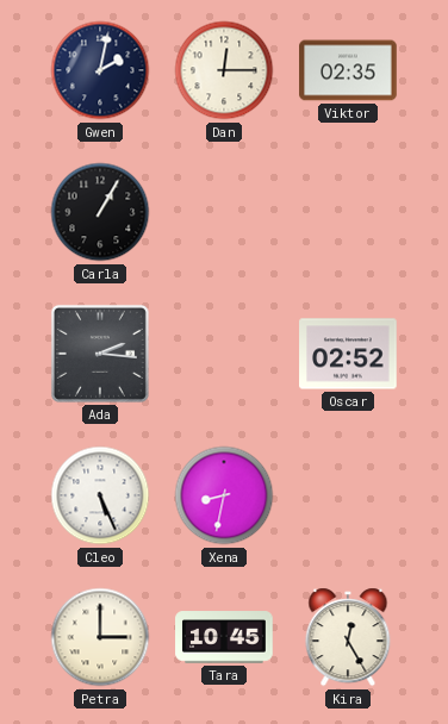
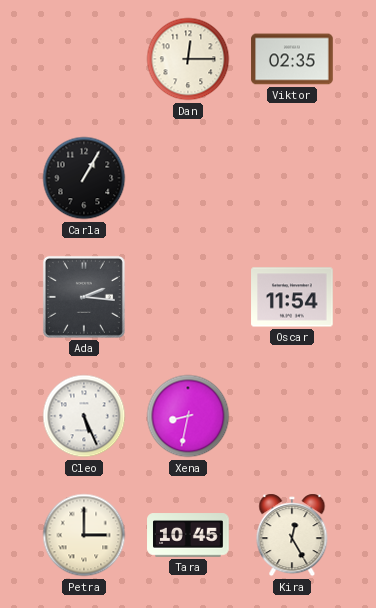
Gwen: 2:02 -> none (100, 70)
Oscar: 02:52 -> 11:54 (292, 297)
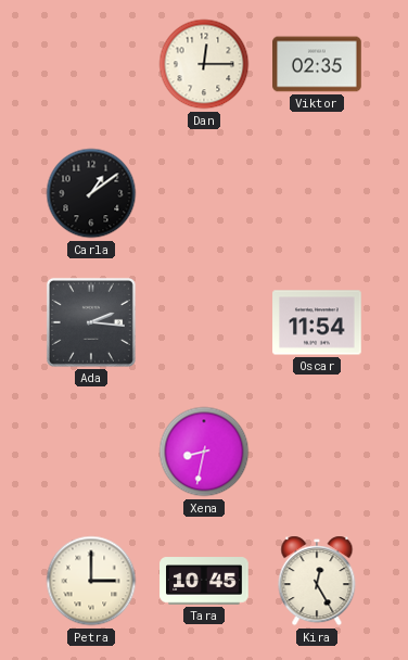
Carla: 1:05 -> 1:09 (91, 193)
Cleo: 5:26 -> none (84, 416)
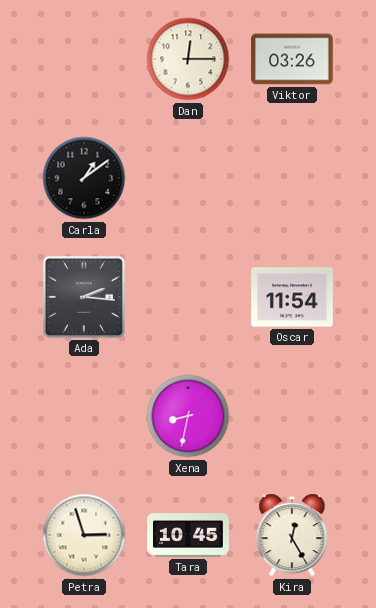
Viktor: 02:35 -> 03:26 (292, 59)
Petra: 3:00 -> 2:57 (84, 535)
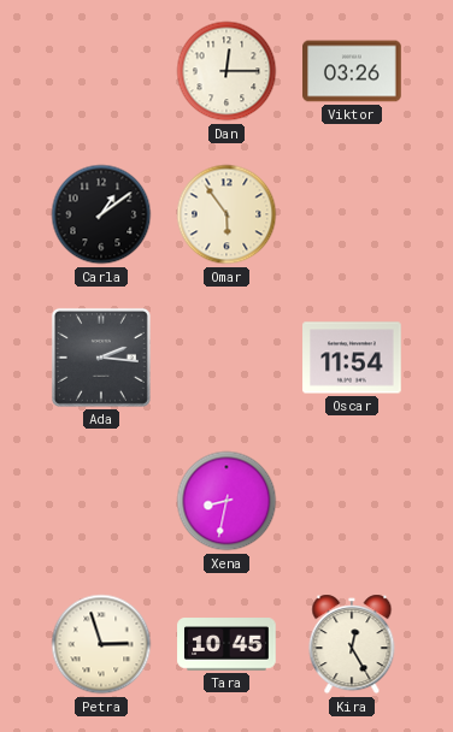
Omar: none -> 5:54 (226, 214)
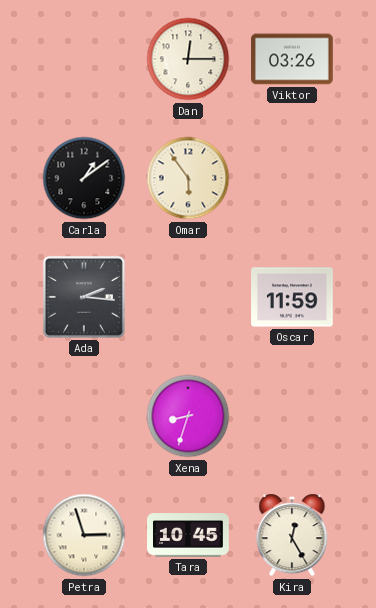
Oscar: 11:54 -> 11:59 (292, 297)
Xena: 8:32 -> 8:33 (188, 416)
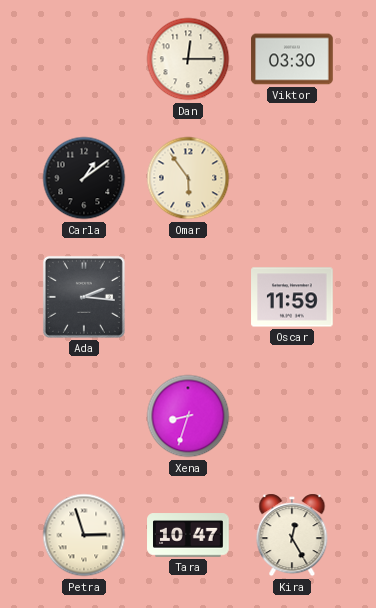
Viktor: 03:26 -> 03:30 (292, 59)
Tara: 10:45 -> 10:47 (188, 535)
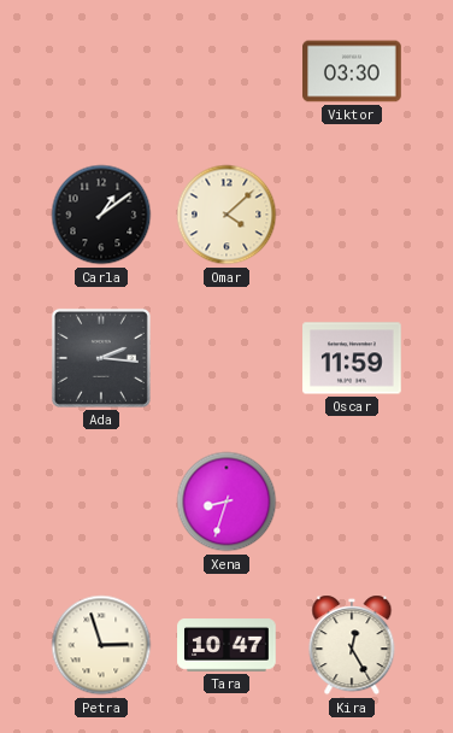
Dan: 12:15 -> none (188, 59)
Omar: 5:54 -> 4:08 (226, 215)
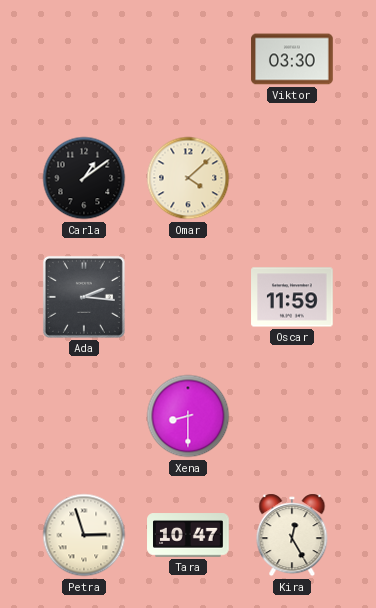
Xena: 8:33 -> 8:30 (188, 416)
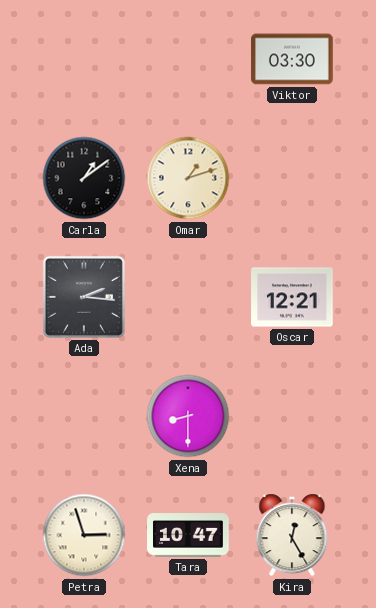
Omar: 4:08 -> 1:12 (188, 178)
Oscar: 11:59 -> 12:21 (292, 297)
